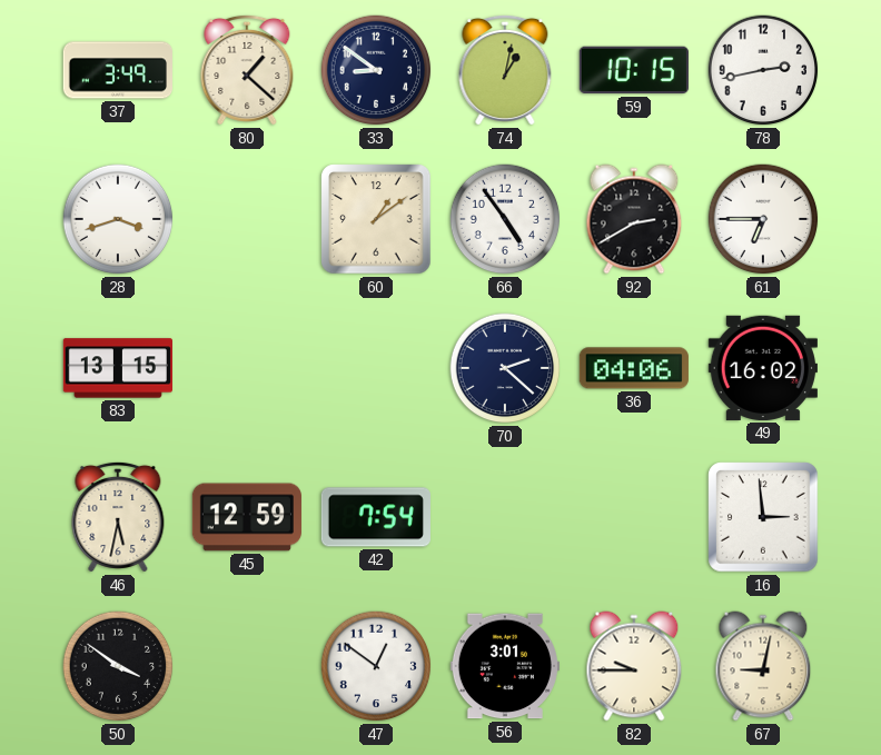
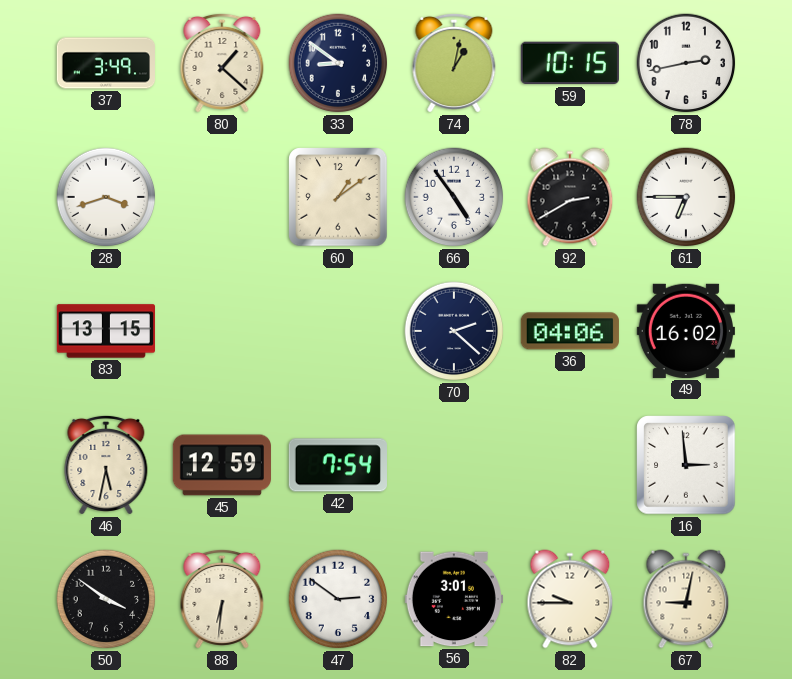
88: none -> 6:31 (222, 599)
47: 12:51 -> 2:51 (338, 599)
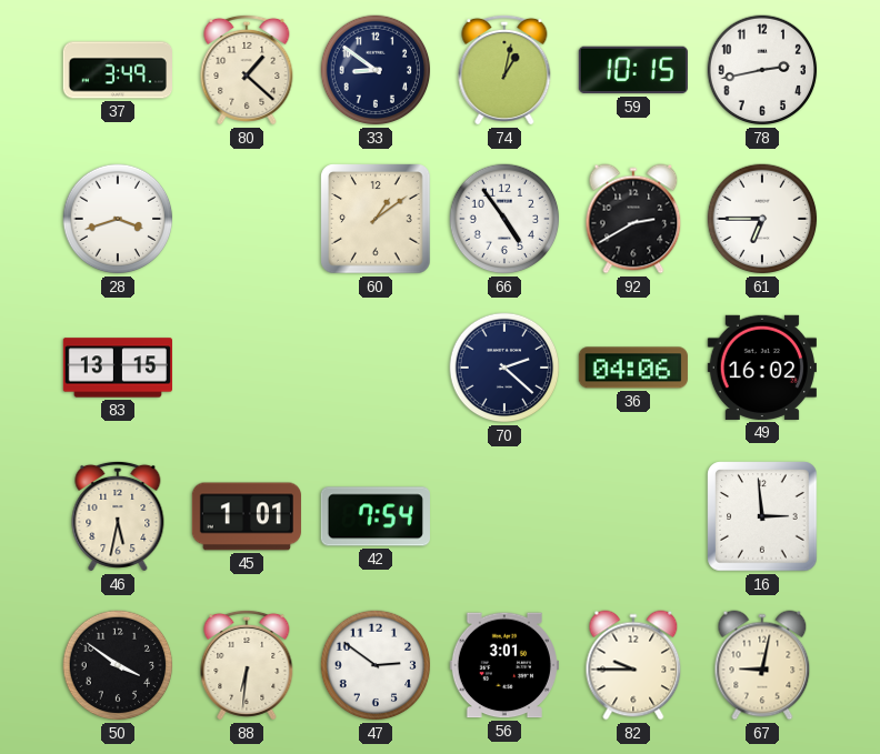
45: 12:59 -> 1:01 (247, 516)
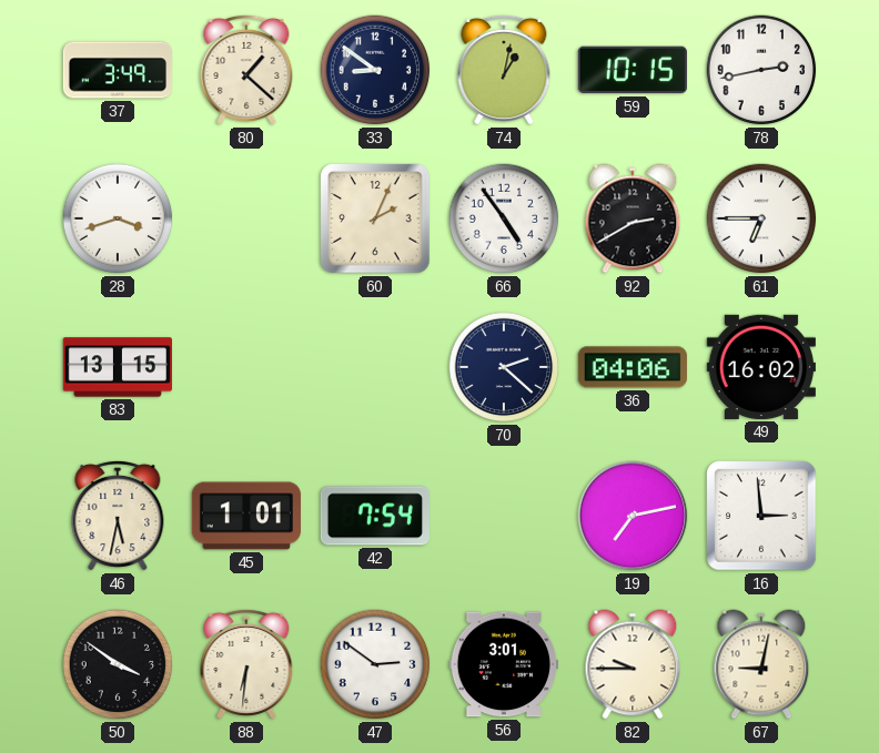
60: 1:09 -> 2:04 (375, 218)
19: none -> 7:13 (633, 516)
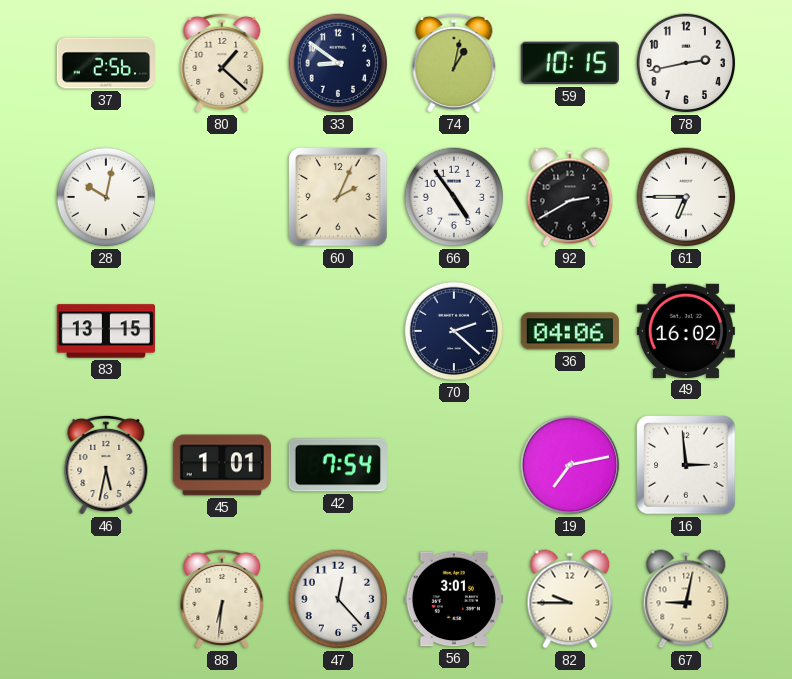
37: 3:49 -> 2:56 (105, 63)
28: 3:42 -> 10:02 (106, 197)
50: 3:51 -> none (118, 664)
47: 2:51 -> 12:23 (338, 599)
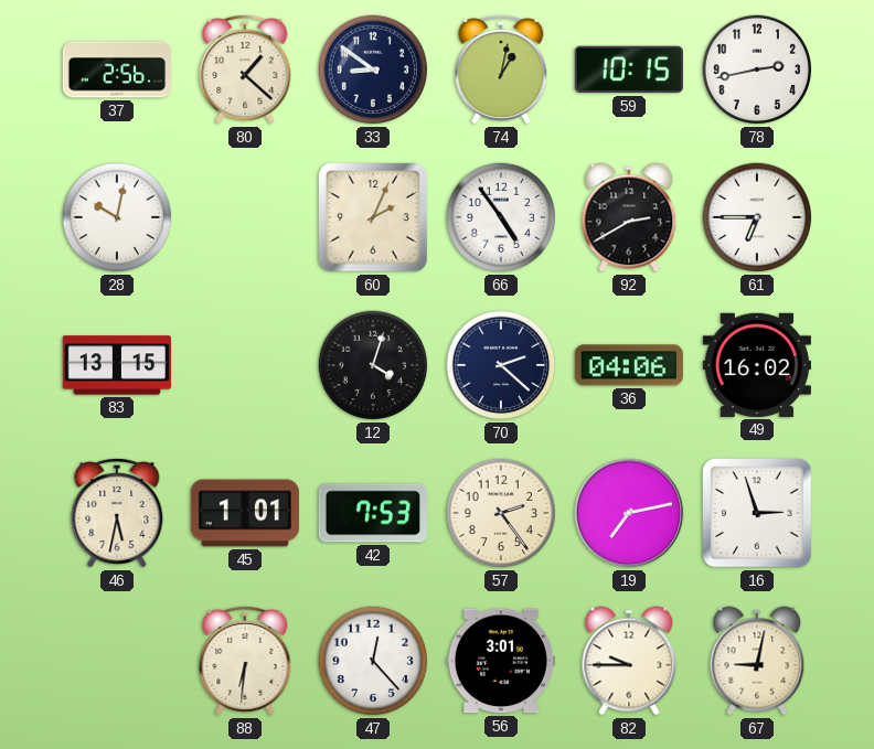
12: none -> 4:03 (373, 365)
42: 7:54 -> 7:53 (373, 513)
57: none -> 2:24 (501, 513)
16: 2:59 -> 2:57 (757, 513)
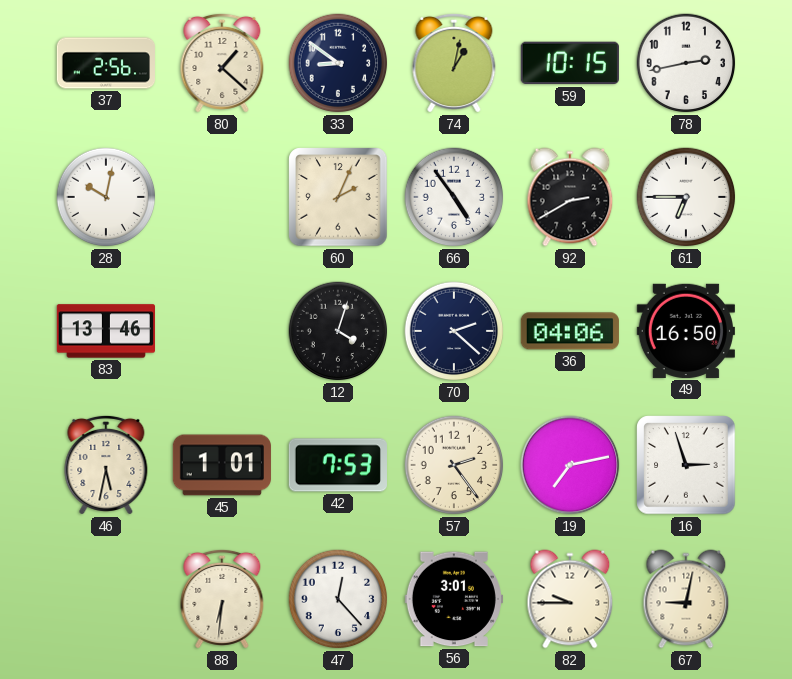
83: 13:15 -> 13:46 (105, 331)
49: 16:02 -> 16:50 (686, 331)
